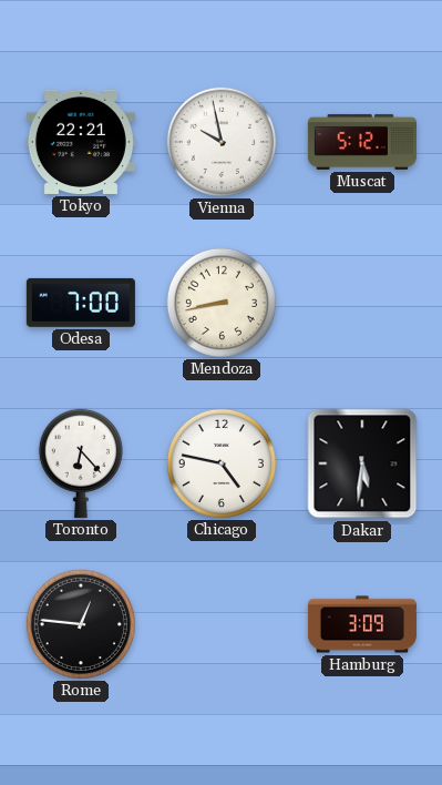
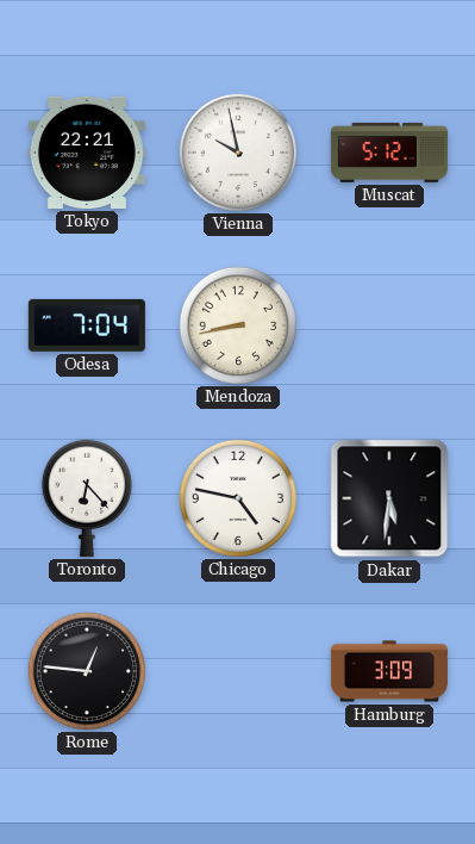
Odesa: 7:00 -> 7:04 (87, 325)
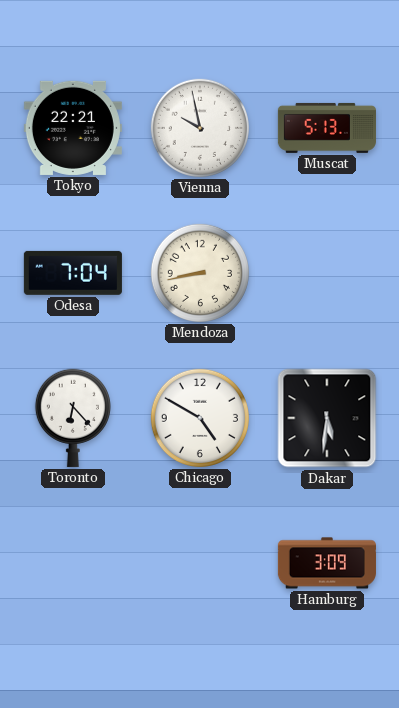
Muscat: 5:12 -> 5:13 (327, 128)
Chicago: 4:47 -> 4:50 (200, 418)
Rome: 12:46 -> none (87, 671)
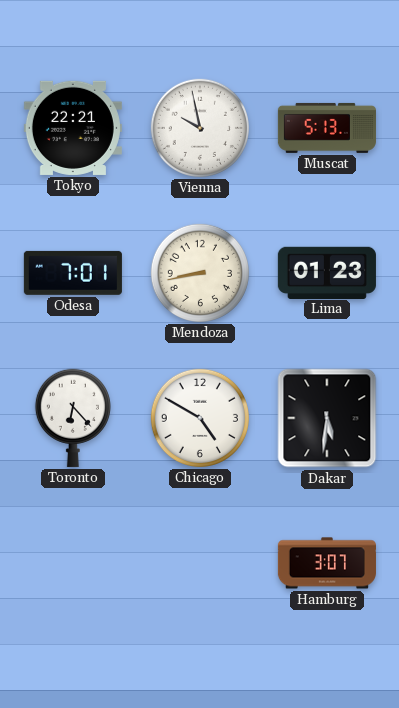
Odesa: 7:04 -> 7:01 (73, 273)
Lima: none -> 01:23 (327, 272)
Hamburg: 3:09 -> 3:07 (327, 563)
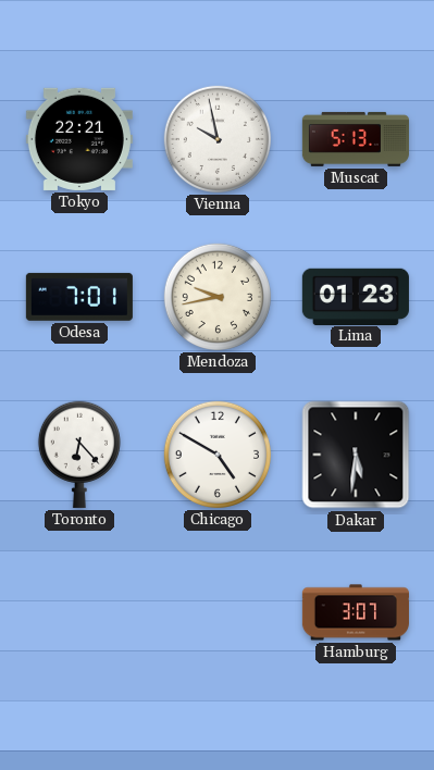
Mendoza: 8:43 -> 9:43 (218, 297)
